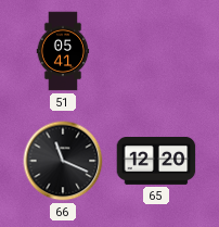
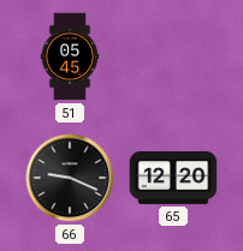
51: 05:41 -> 05:45 (70, 56)
66: 11:19 -> 9:19 (70, 178)
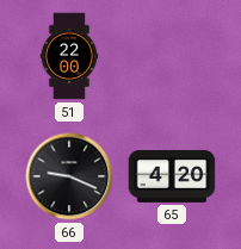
51: 05:45 -> 22:00 (69, 56)
65: 12:20 -> 4:20 (172, 178)
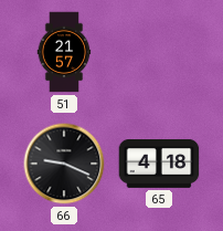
51: 22:00 -> 21:57 (64, 52)
65: 4:20 -> 4:18 (159, 165)
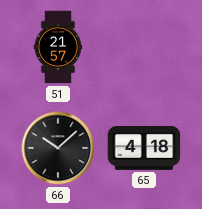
66: 9:19 -> 10:08 (58, 148)
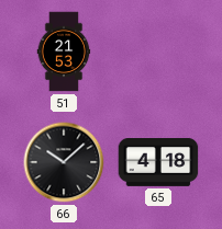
51: 21:57 -> 21:53 (64, 51)
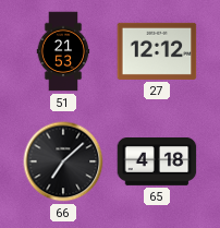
27: none -> 12:12 (157, 51)
66: 10:08 -> 7:08 (63, 161)
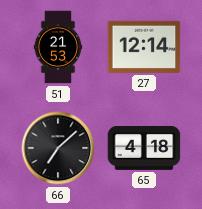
27: 12:12 -> 12:14 (144, 47)
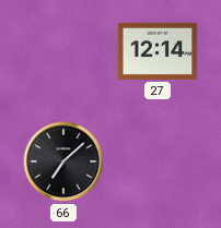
51: 21:53 -> none (58, 47)
65: 4:18 -> none (144, 149)
